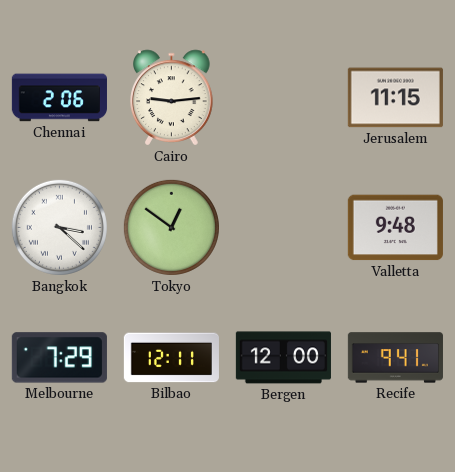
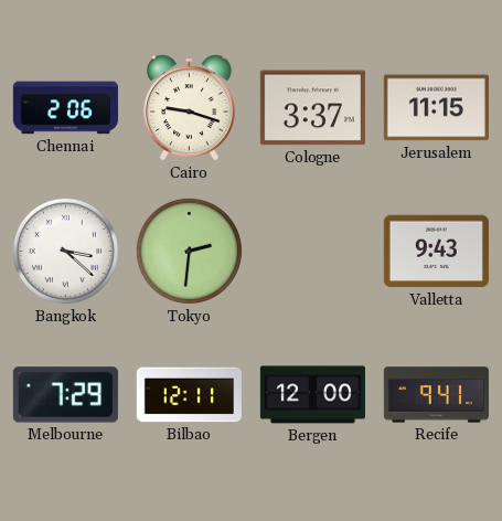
Cairo: 9:14 -> 9:18 (190, 108)
Cologne: none -> 3:37 (312, 108)
Tokyo: 12:51 -> 2:31 (189, 251)
Valletta: 9:48 -> 9:43 (436, 252)
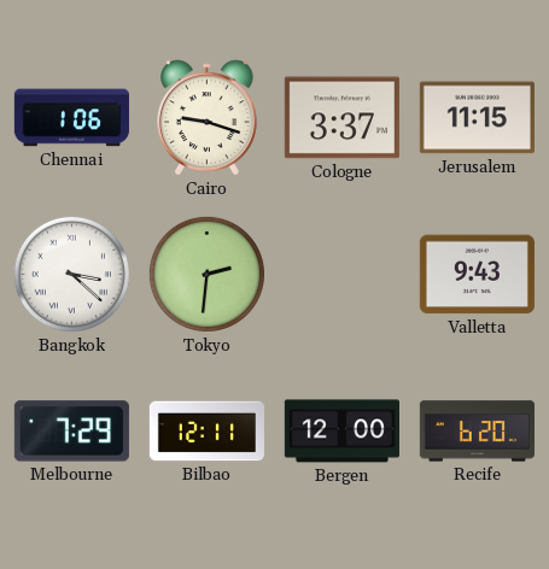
Chennai: 2:06 -> 1:06 (71, 118)
Recife: 9:41 -> 6:20 (477, 432)
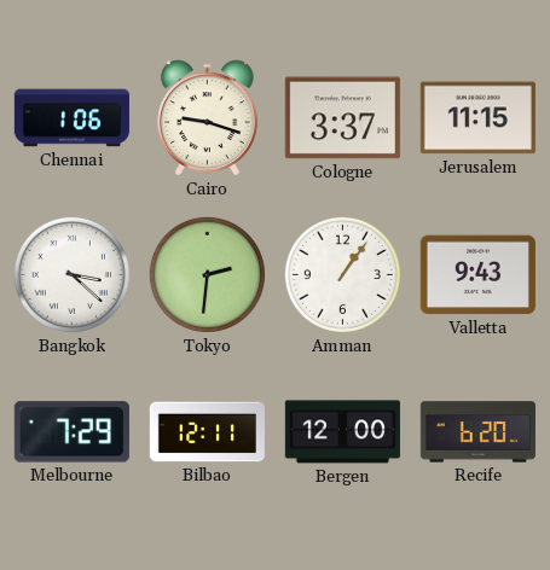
Amman: none -> 1:06 (342, 274)
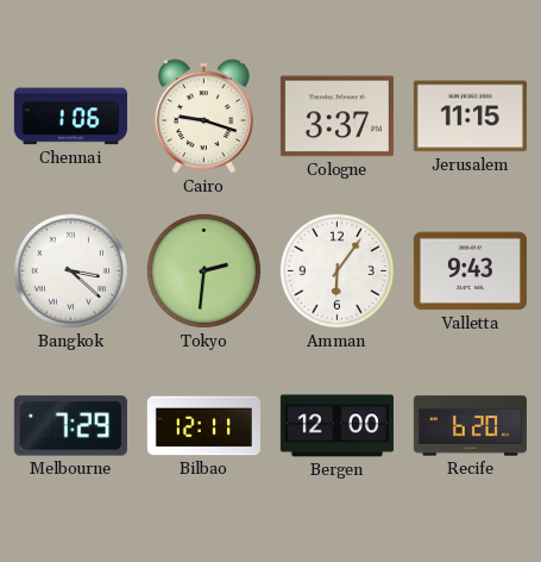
Amman: 1:06 -> 6:06 (336, 270)
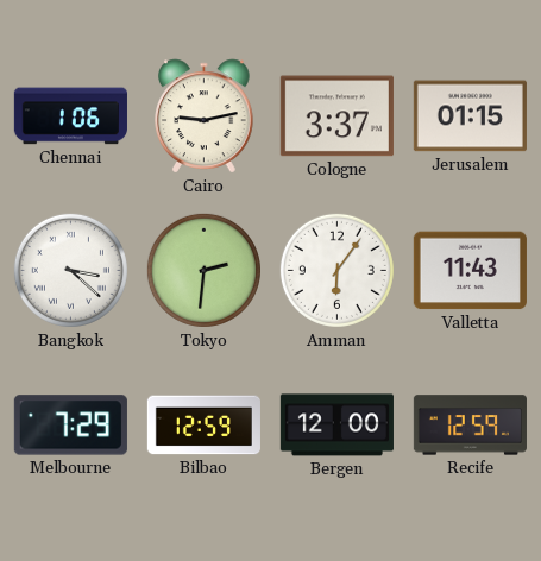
Cairo: 9:18 -> 9:13 (205, 116)
Jerusalem: 11:15 -> 01:15 (470, 116)
Valletta: 9:43 -> 11:43 (470, 271)
Bilbao: 12:11 -> 12:59 (203, 426)
Recife: 6:20 -> 12:59 (470, 426)
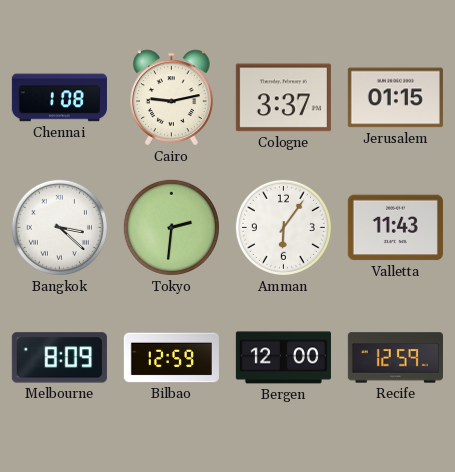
Chennai: 1:06 -> 1:08 (59, 98)
Melbourne: 7:29 -> 8:09 (59, 358)
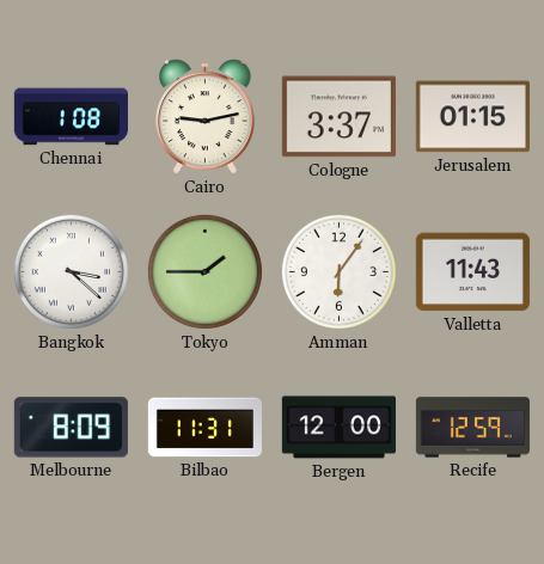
Tokyo: 2:31 -> 1:45 (204, 271)
Bilbao: 12:59 -> 11:31 (204, 428)
